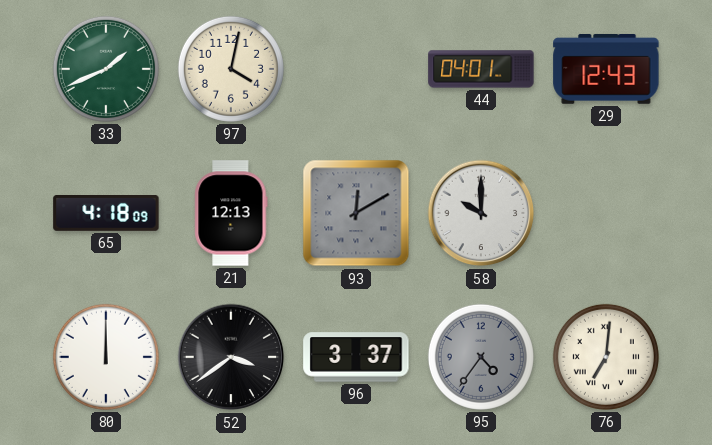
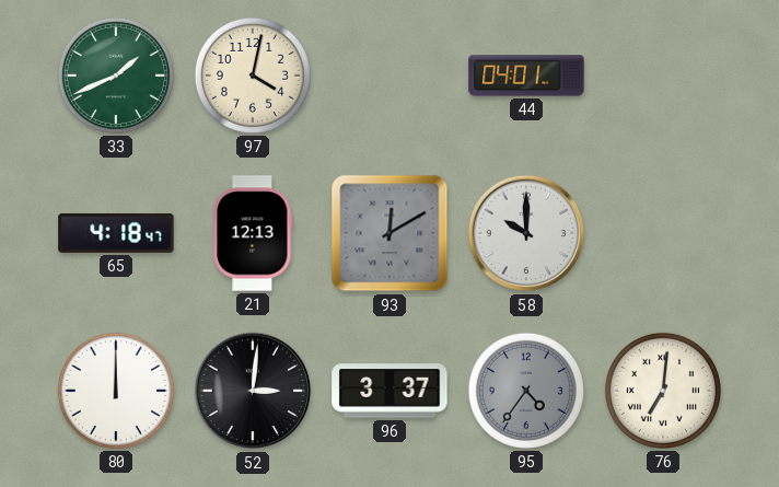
29: 12:43 -> none (606, 69)
65: 4:18:09 -> 4:18:47 (116, 234)
52: 3:39 -> 3:01 (253, 391)
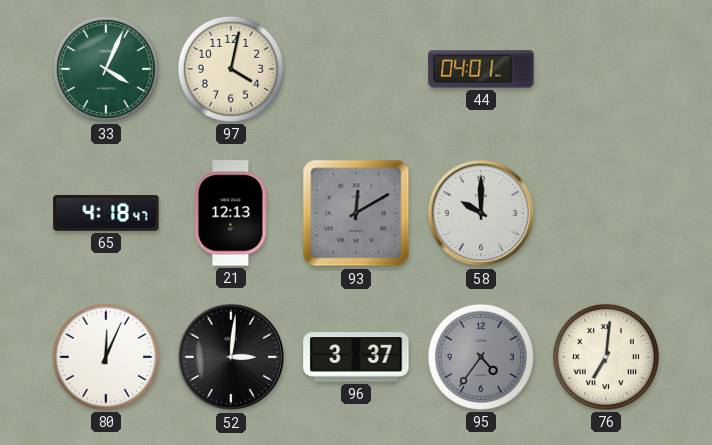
33: 1:41 -> 4:04 (106, 69)
80: 12:00 -> 12:04 (106, 357)
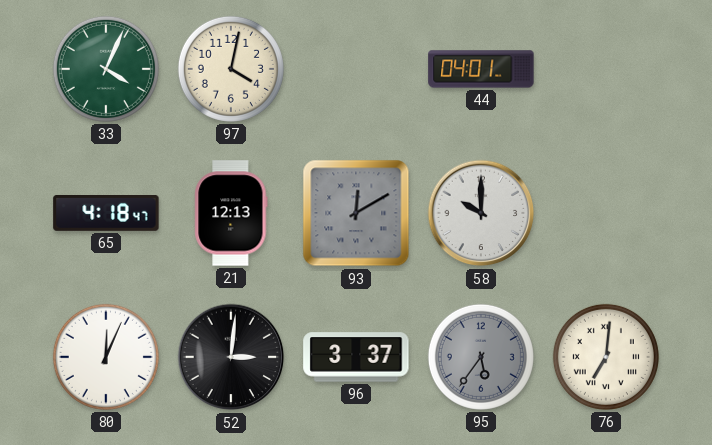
95: 4:36 -> 5:36 (481, 357)
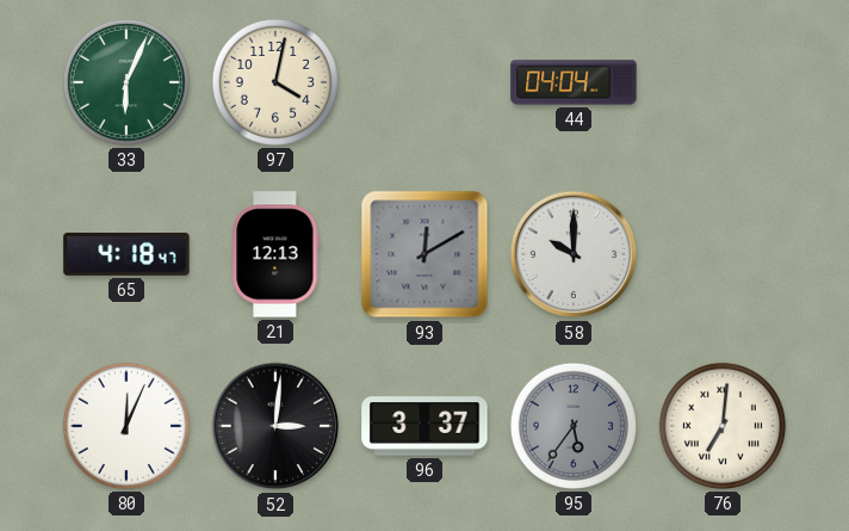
33: 4:04 -> 6:04 (126, 82)
44: 04:01 -> 04:04 (574, 82)
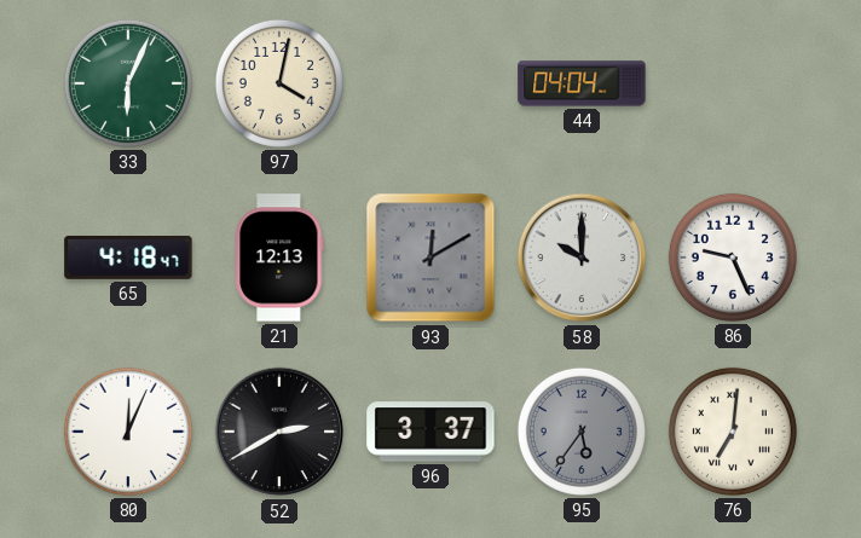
86: none -> 9:26 (733, 258)
52: 3:01 -> 2:40 (279, 432)
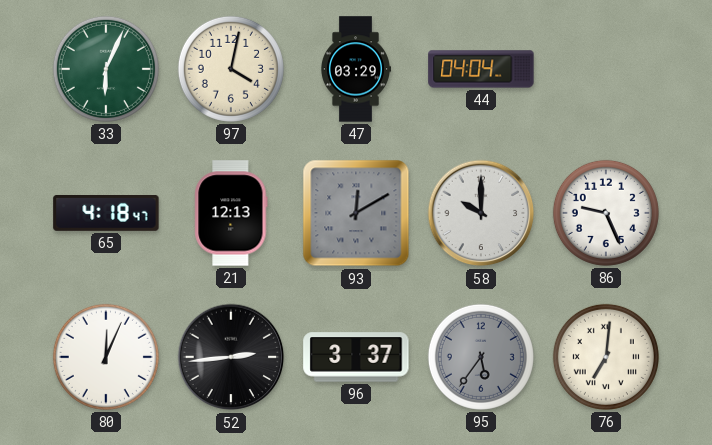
47: none -> 03:29 (355, 69)
52: 2:40 -> 2:44 (231, 357)
